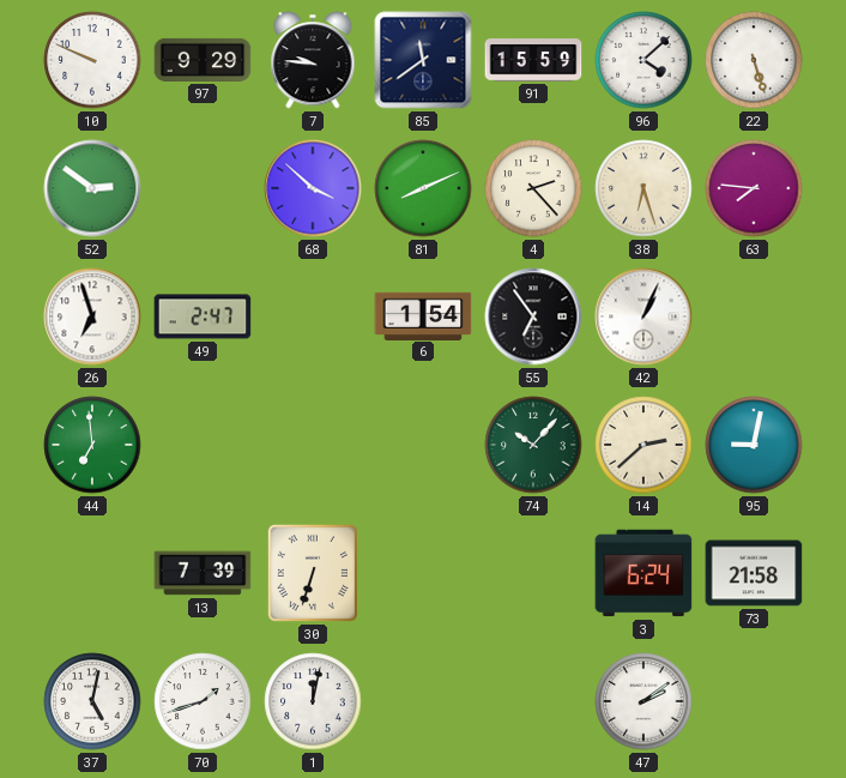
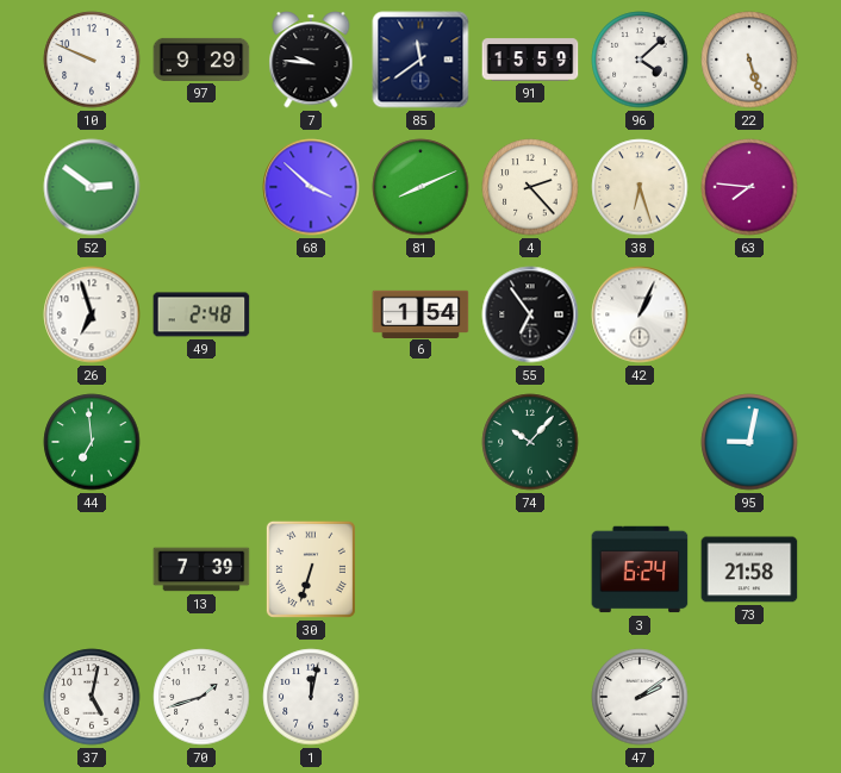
49: 2:47 -> 2:48 (201, 314)
14: 2:38 -> none (643, 445)
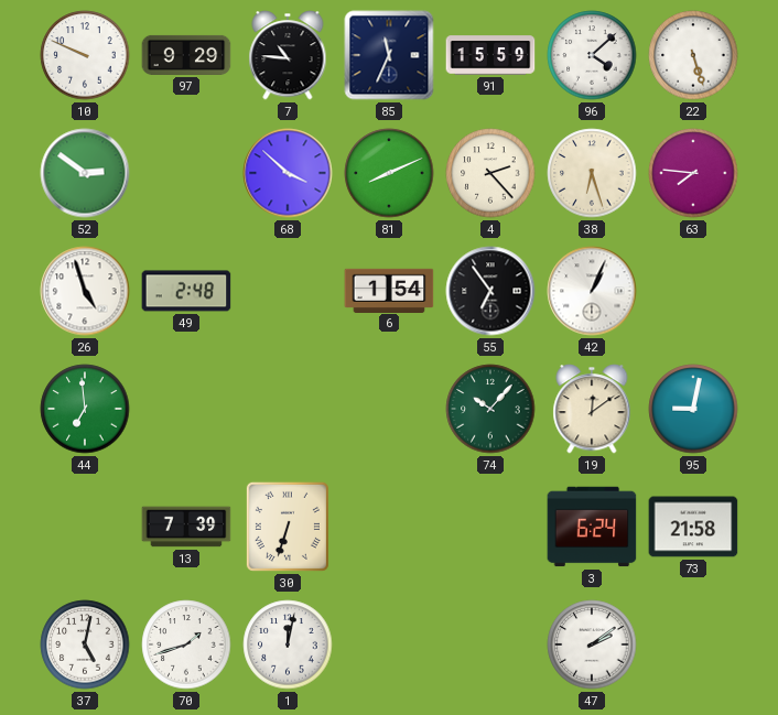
7: 9:46 -> 10:46 (288, 55)
85: 11:39 -> 11:34 (389, 55)
26: 6:57 -> 4:57 (85, 291)
19: none -> 12:09 (592, 409)
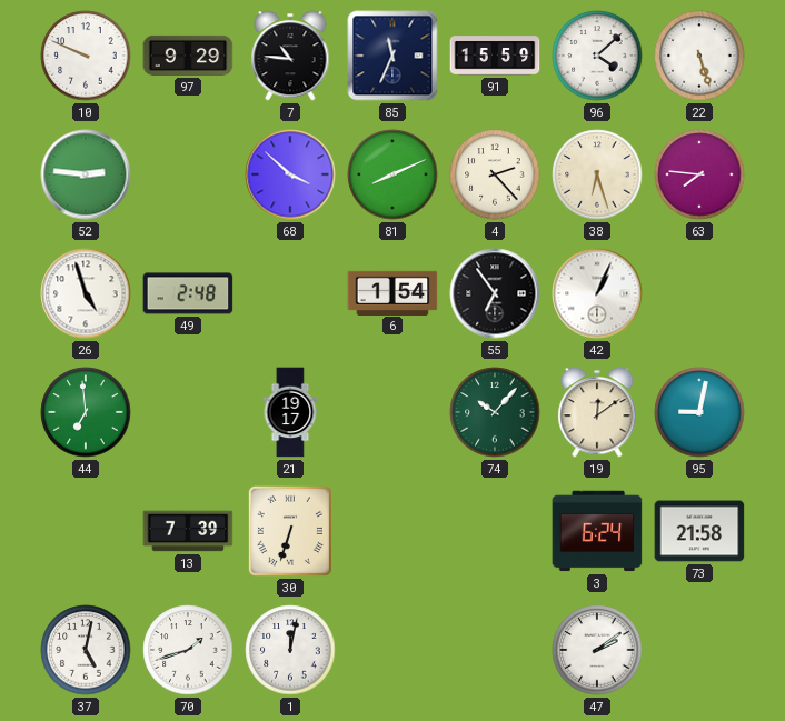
52: 2:51 -> 2:46 (86, 174)
21: none -> 19:17 (290, 412)
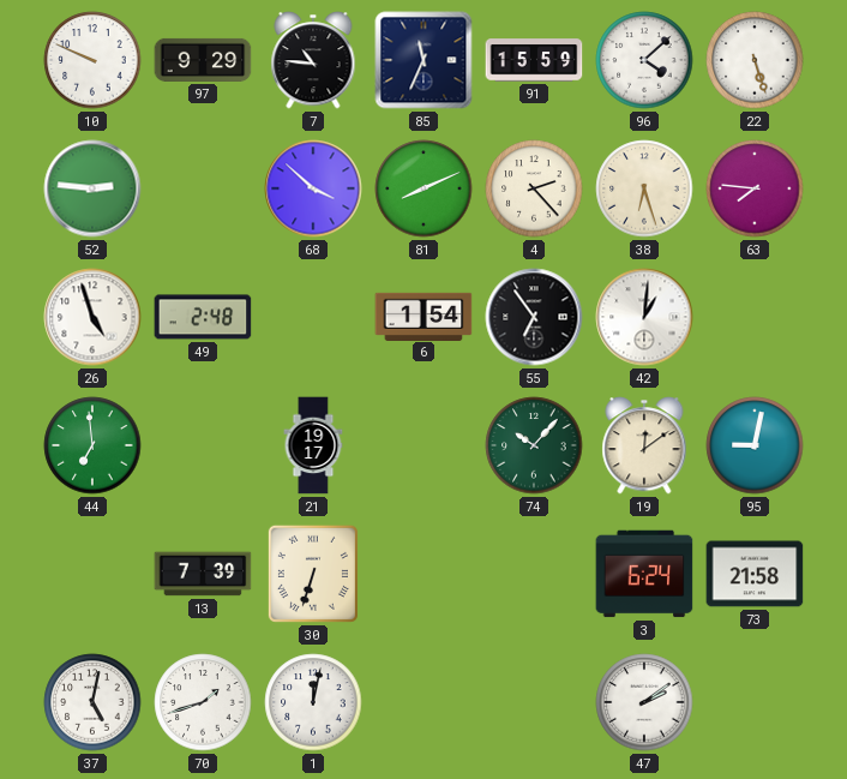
42: 1:04 -> 1:01 (644, 317)
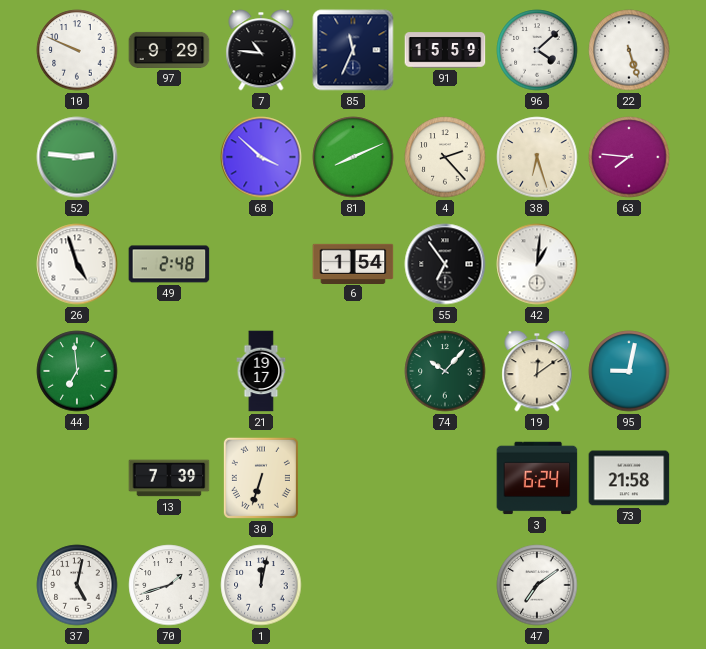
47: 2:09 -> 7:09 (537, 585)
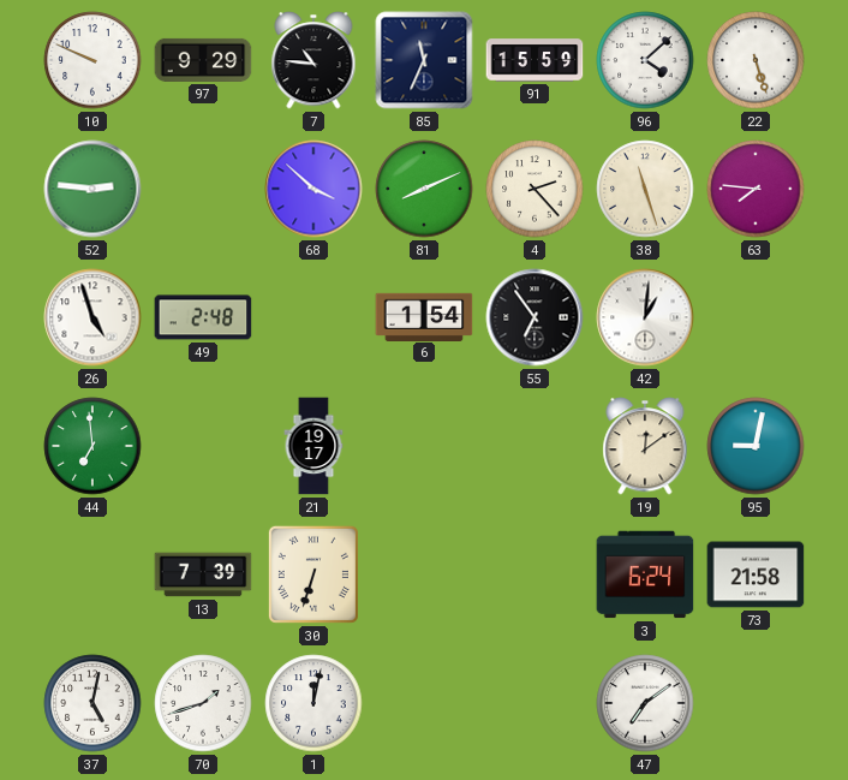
38: 6:27 -> 11:27 (645, 189)
74: 10:07 -> none (445, 371)
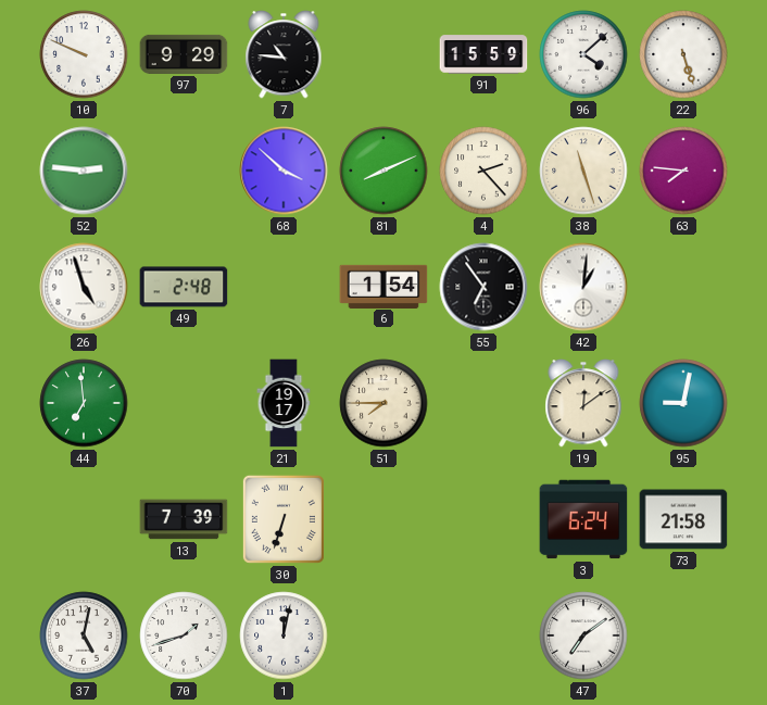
85: 11:34 -> none (424, 60)
51: none -> 7:45 (383, 403)
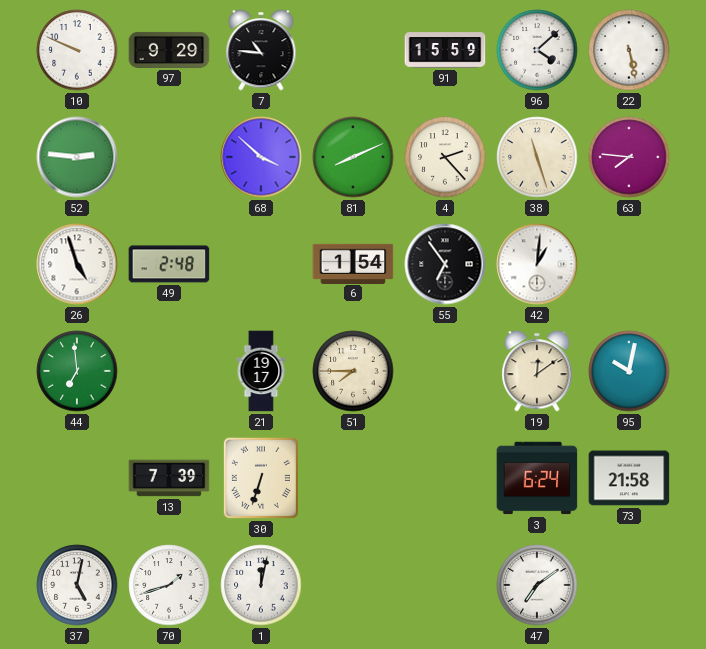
22: 5:27 -> 5:28 (629, 50)
95: 9:02 -> 10:02 (629, 371)
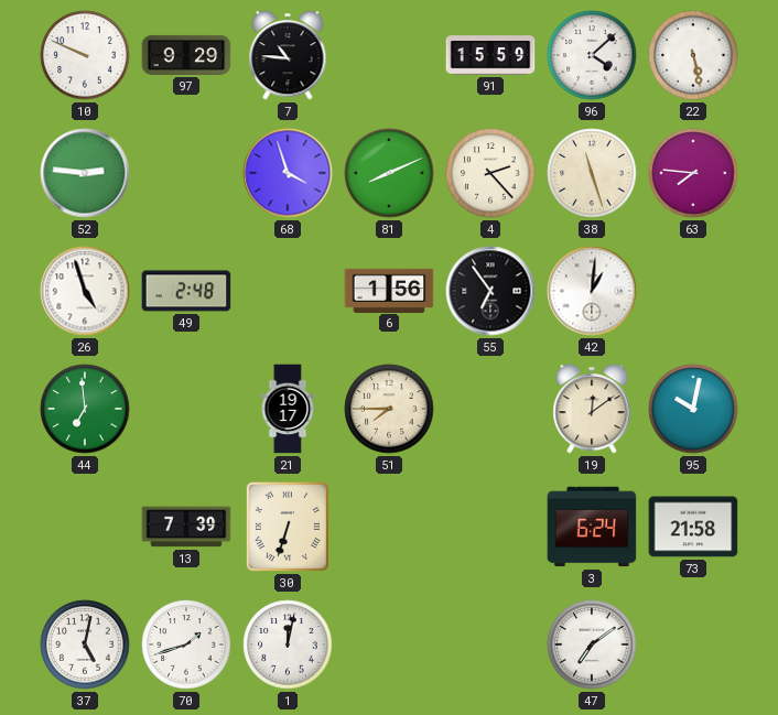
68: 3:52 -> 3:57 (288, 173)
6: 1:54 -> 1:56 (389, 290)
